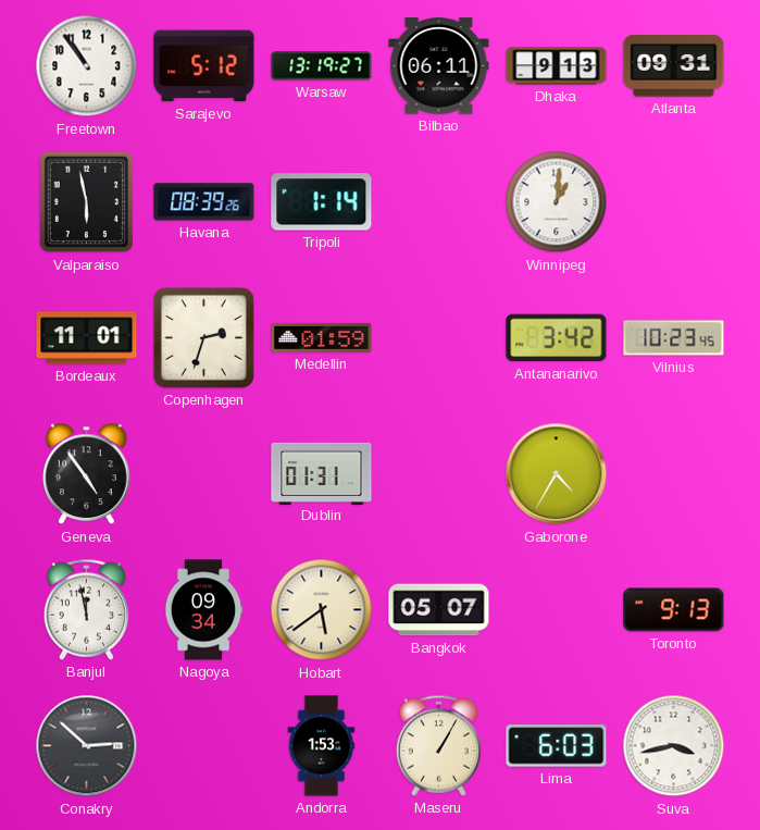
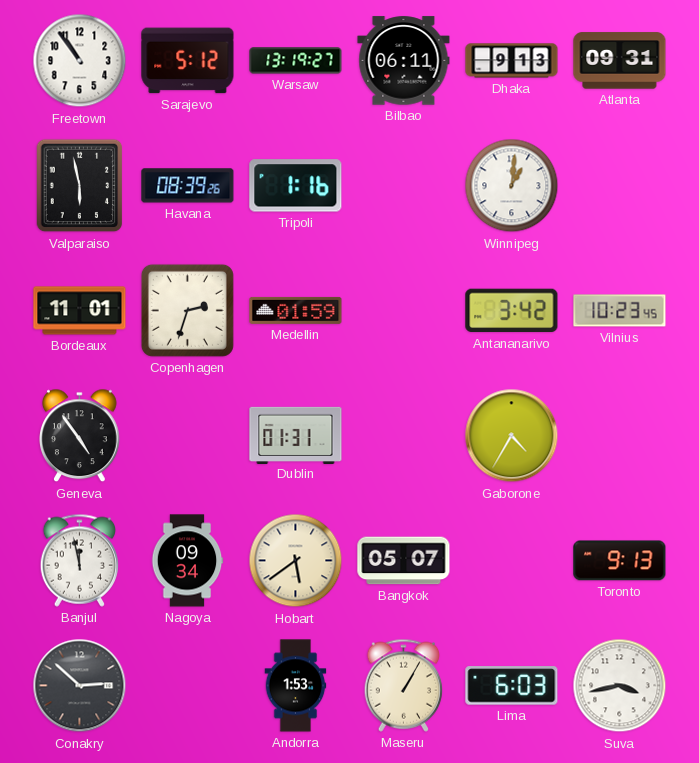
Tripoli: 1:14 -> 1:16 (296, 186)
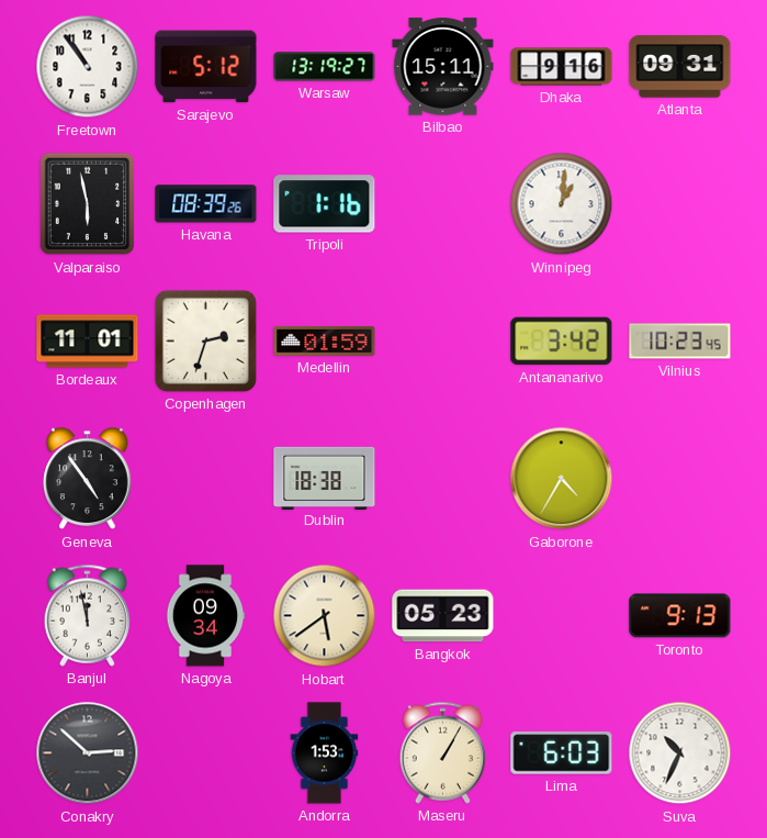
Bilbao: 06:11 -> 15:11 (443, 67)
Dhaka: 9:13 -> 9:16 (562, 67)
Dublin: 01:31 -> 18:38 (325, 478)
Bangkok: 05:07 -> 05:23 (443, 616)
Suva: 3:43 -> 10:34 (680, 753)
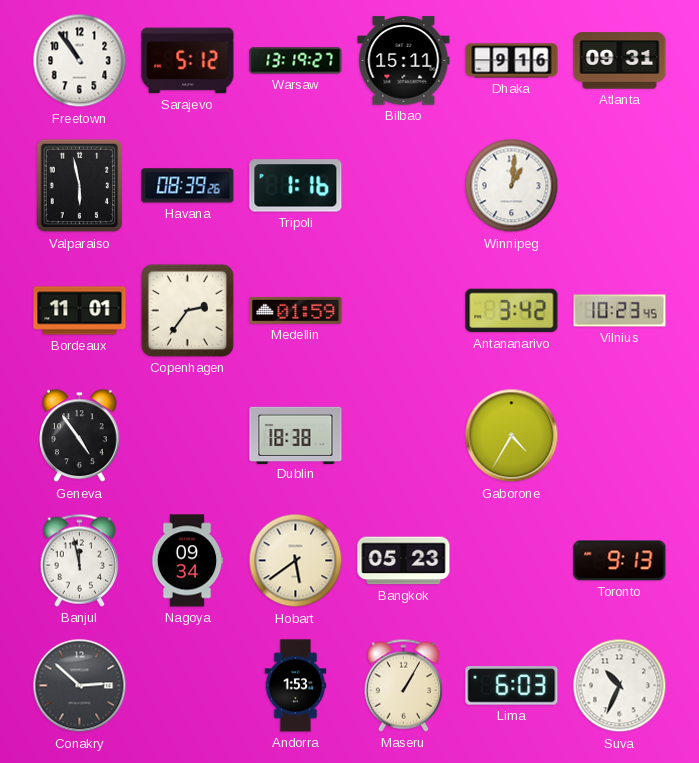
Copenhagen: 2:33 -> 2:36 (187, 310)
